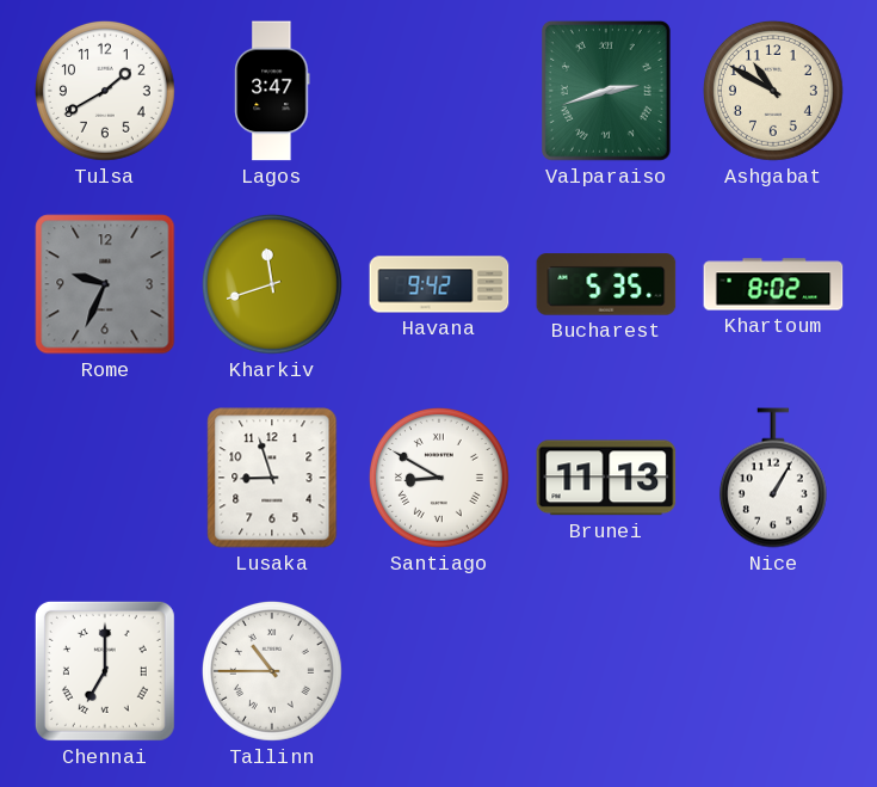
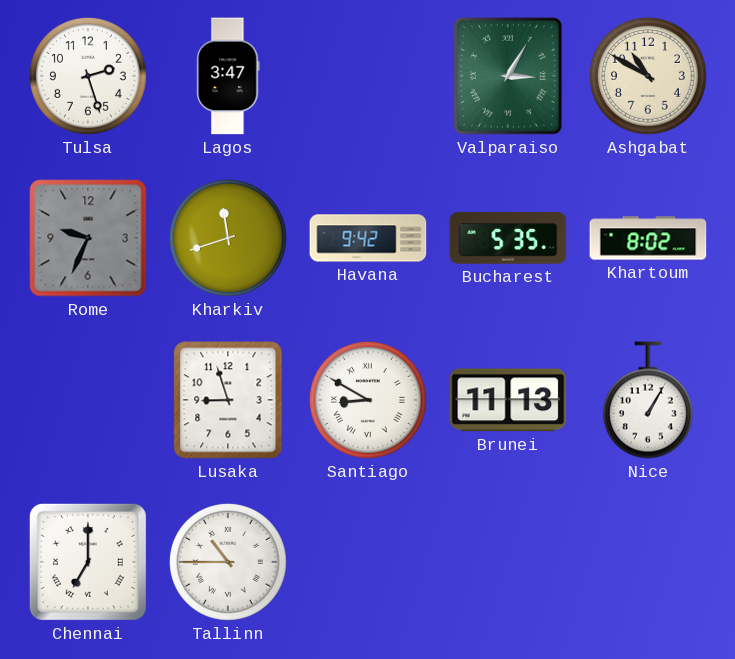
Tulsa: 1:40 -> 2:27 (88, 76)
Valparaiso: 2:42 -> 3:05 (508, 76)
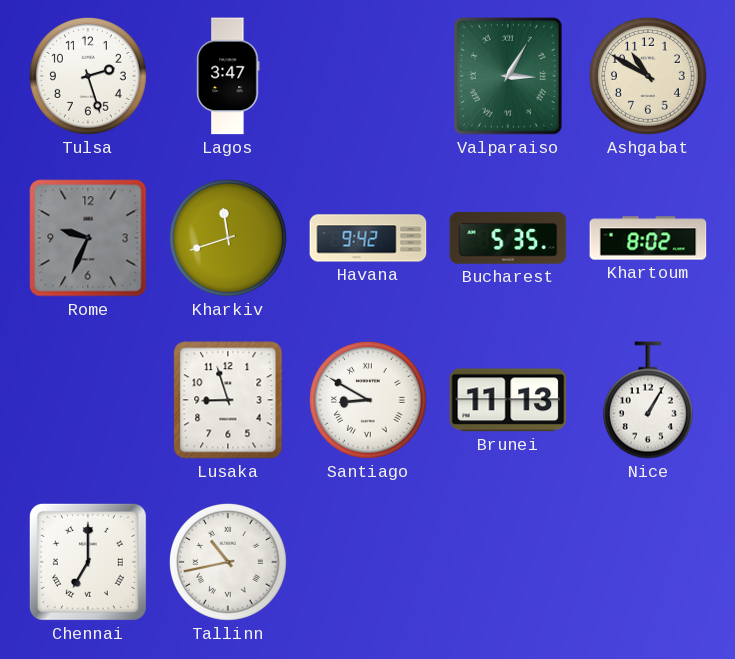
Tallinn: 10:45 -> 10:43 (228, 562)
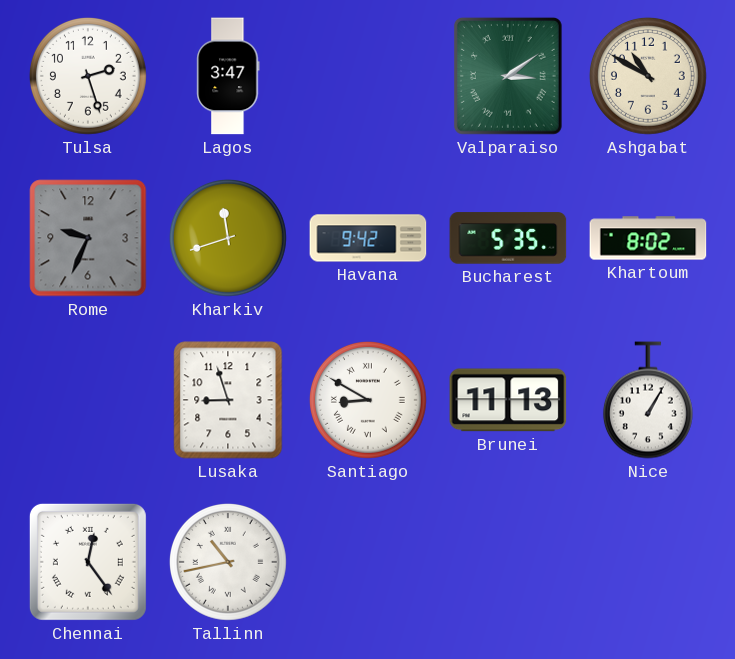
Valparaiso: 3:05 -> 3:09 (508, 76)
Chennai: 7:00 -> 12:24 (88, 562)
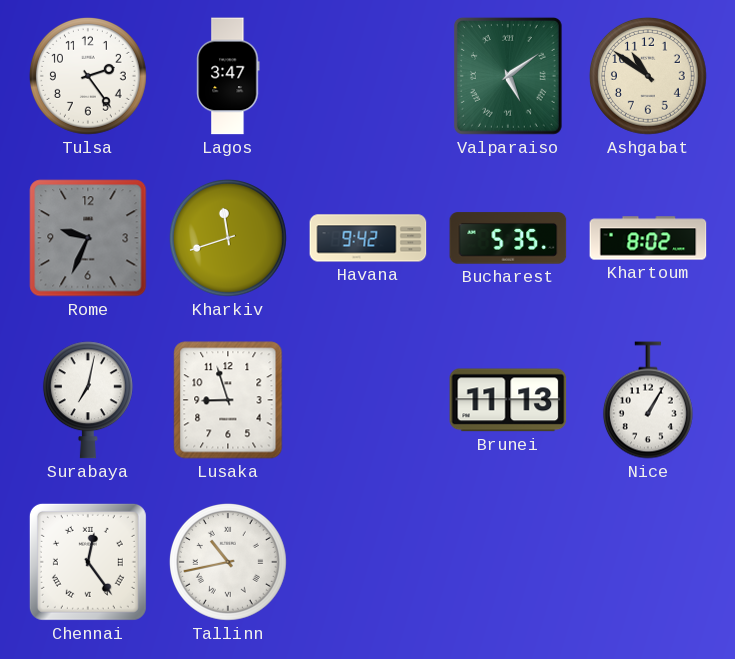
Tulsa: 2:27 -> 2:24 (88, 76)
Valparaiso: 3:09 -> 5:09 (508, 76)
Ashgabat: 10:50 -> 10:51 (648, 76)
Surabaya: none -> 7:02 (88, 400)
Santiago: 8:50 -> none (368, 400)
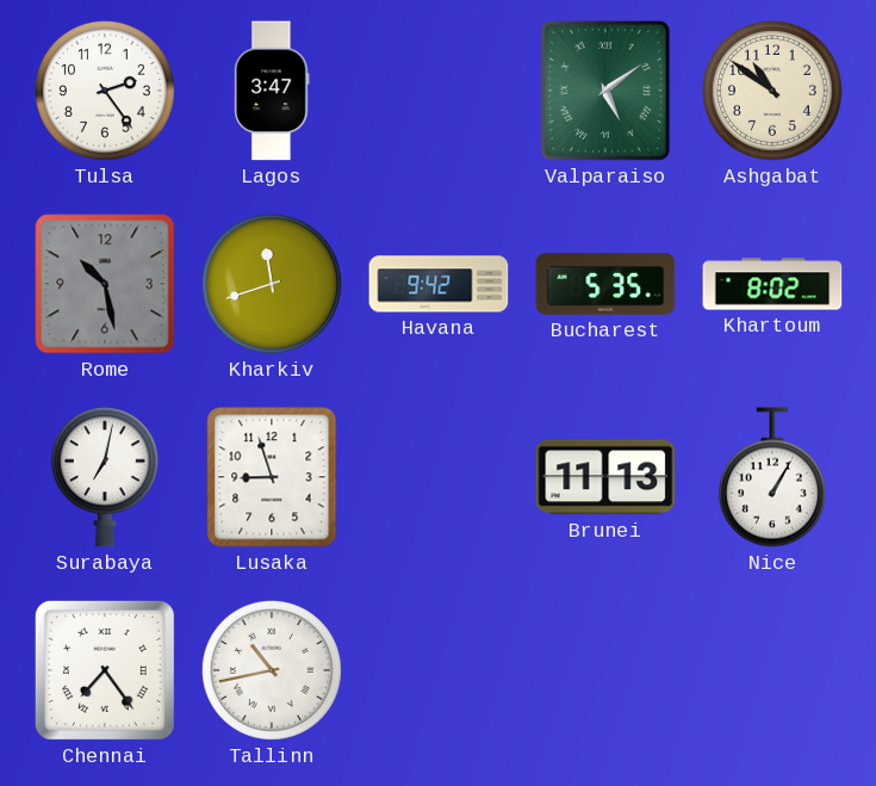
Rome: 9:34 -> 10:28 (105, 284)
Chennai: 12:24 -> 7:24 (105, 670)
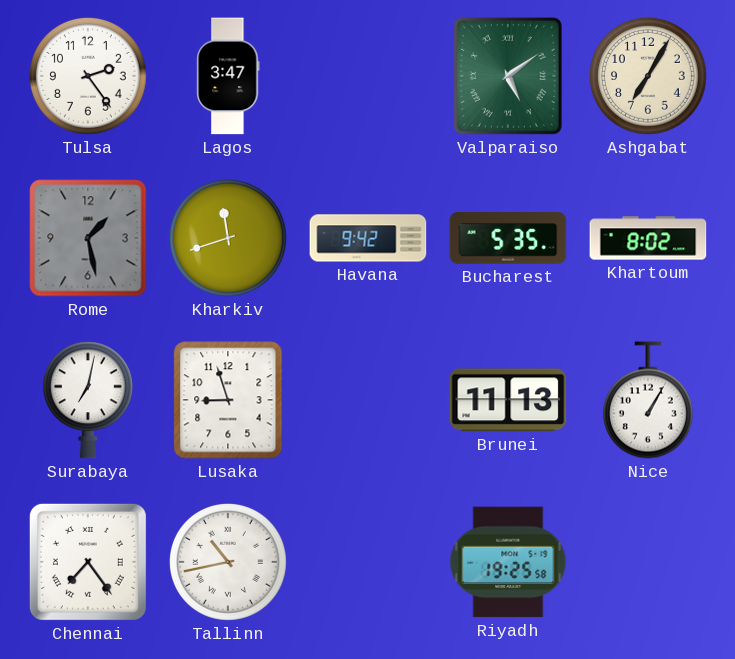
Ashgabat: 10:51 -> 7:05 (648, 76)
Rome: 10:28 -> 1:28 (88, 238)
Riyadh: none -> 19:25 (508, 562)
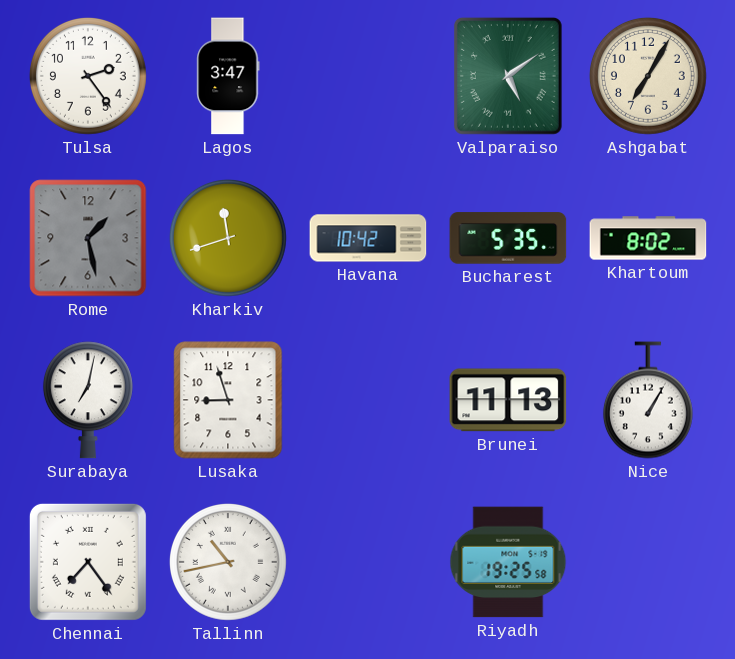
Havana: 9:42 -> 10:42 (368, 238)
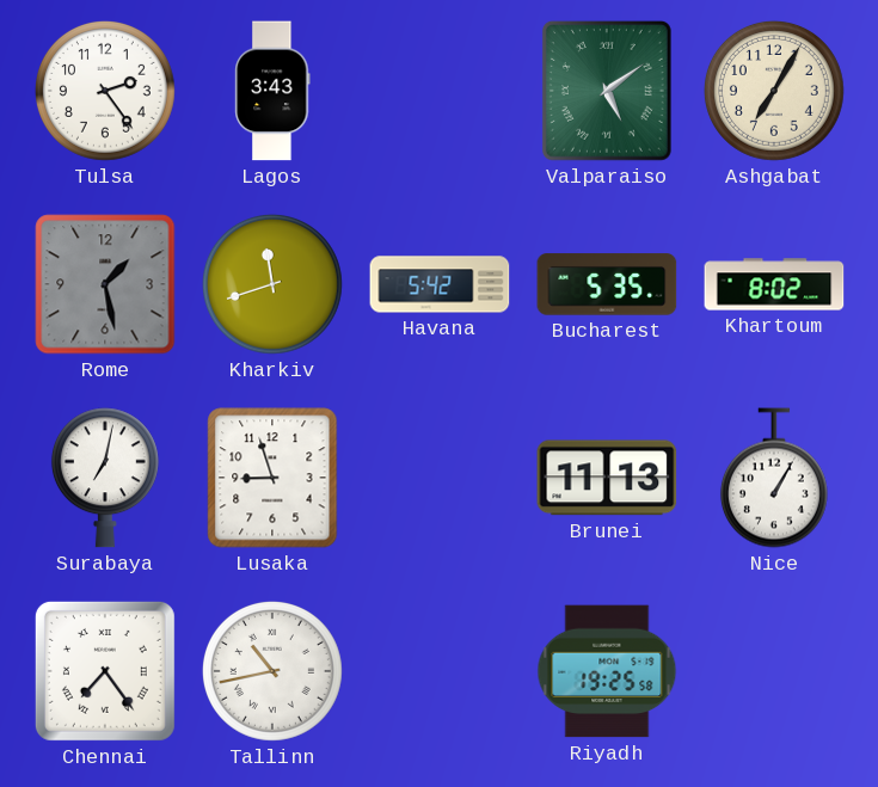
Lagos: 3:47 -> 3:43 (272, 91)
Havana: 10:42 -> 5:42 (440, 284)
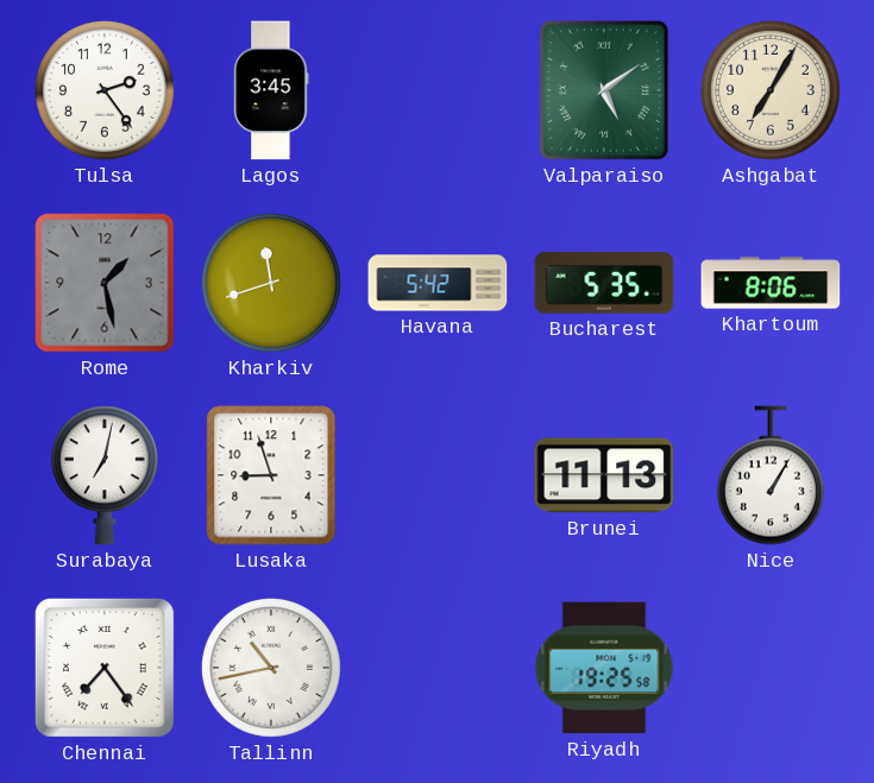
Lagos: 3:43 -> 3:45 (271, 90)
Khartoum: 8:02 -> 8:06 (771, 283)
